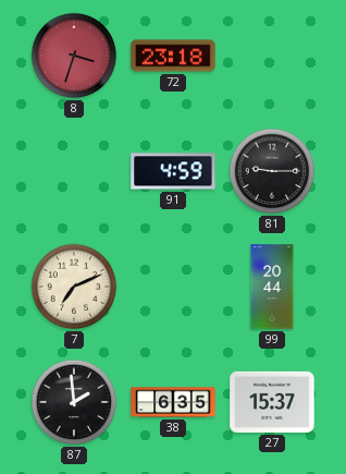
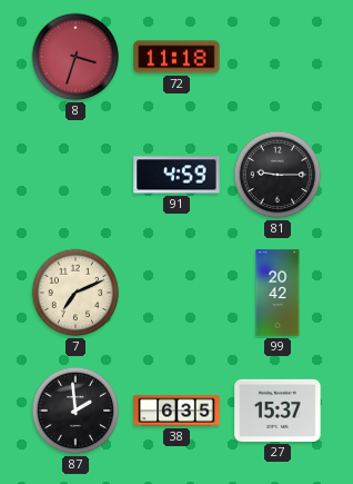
72: 23:18 -> 11:18 (176, 57)
99: 20:44 -> 20:42 (278, 293)
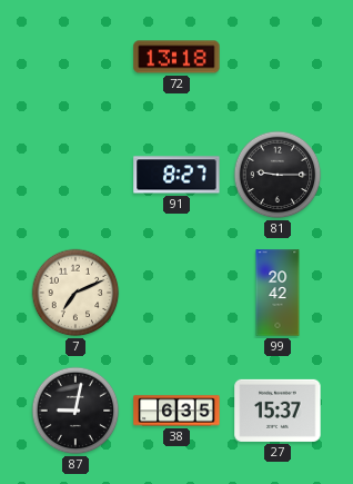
8: 3:33 -> none (75, 57)
72: 11:18 -> 13:18 (176, 57)
91: 4:59 -> 8:27 (176, 175)
87: 1:59 -> 9:02 (75, 411)
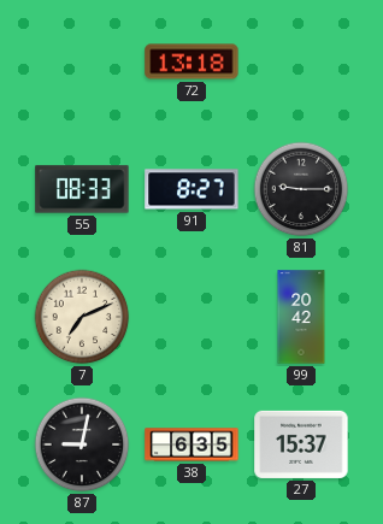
55: none -> 08:33 (82, 189)
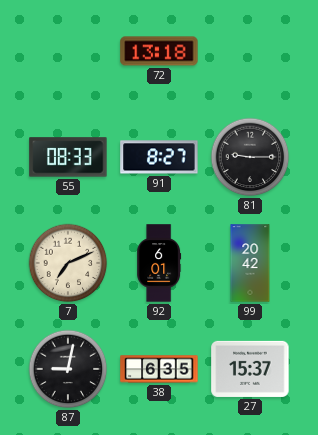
92: none -> 6:01 (159, 263)
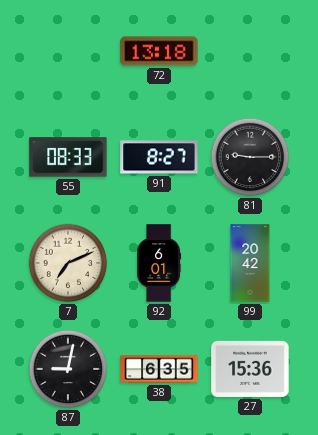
27: 15:37 -> 15:36 (250, 369)
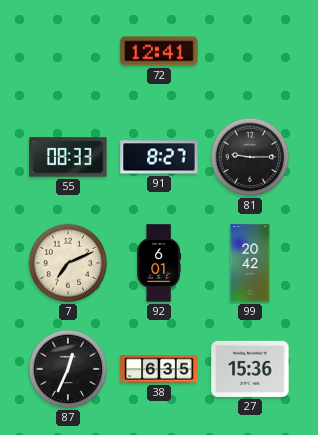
72: 13:18 -> 12:41 (159, 51)
87: 9:02 -> 12:34 (68, 369)
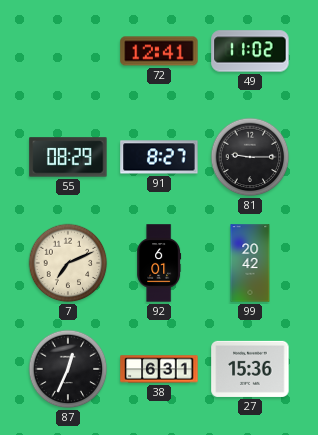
49: none -> 11:02 (250, 51)
55: 08:33 -> 08:29 (68, 157)
38: 6:35 -> 6:31 (159, 369)
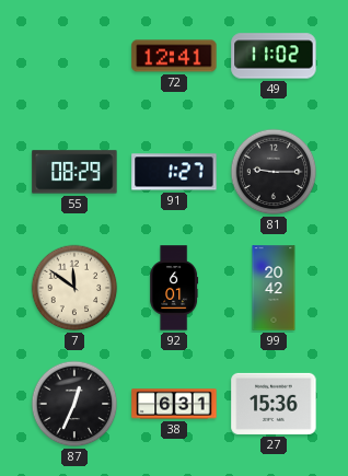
91: 8:27 -> 1:27 (174, 172)
7: 7:11 -> 11:51 (74, 288)
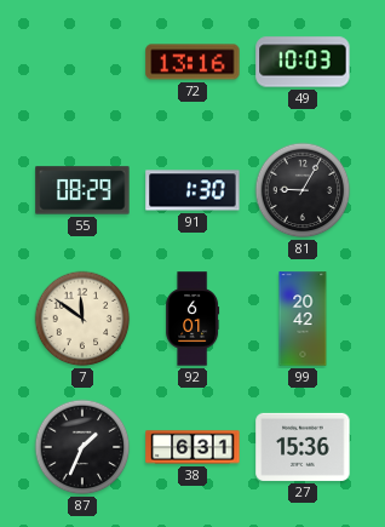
72: 12:41 -> 13:16 (192, 62)
49: 11:02 -> 10:03 (303, 62)
91: 1:27 -> 1:30 (192, 190)
81: 9:15 -> 9:05 (303, 190)
87: 12:34 -> 1:34 (82, 447)
